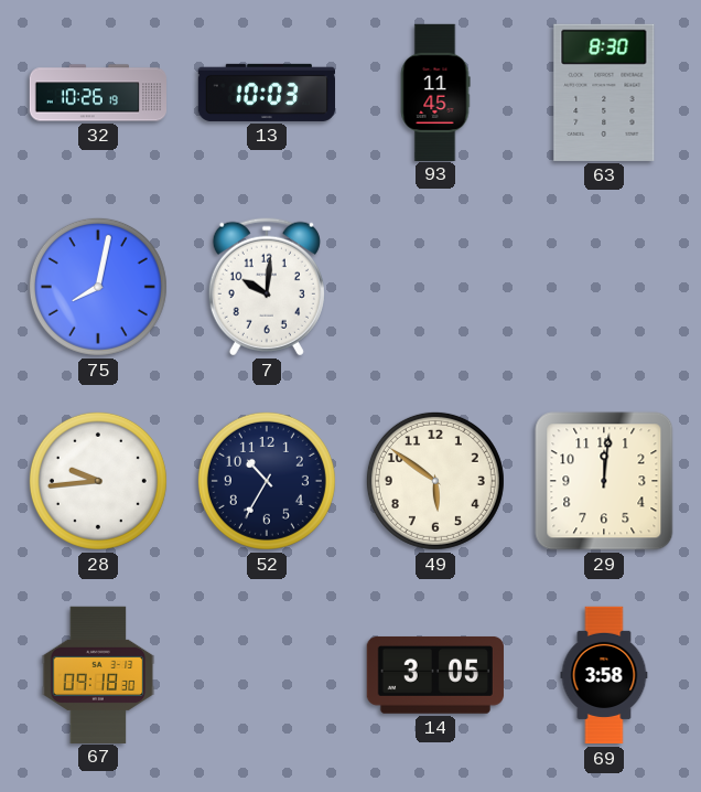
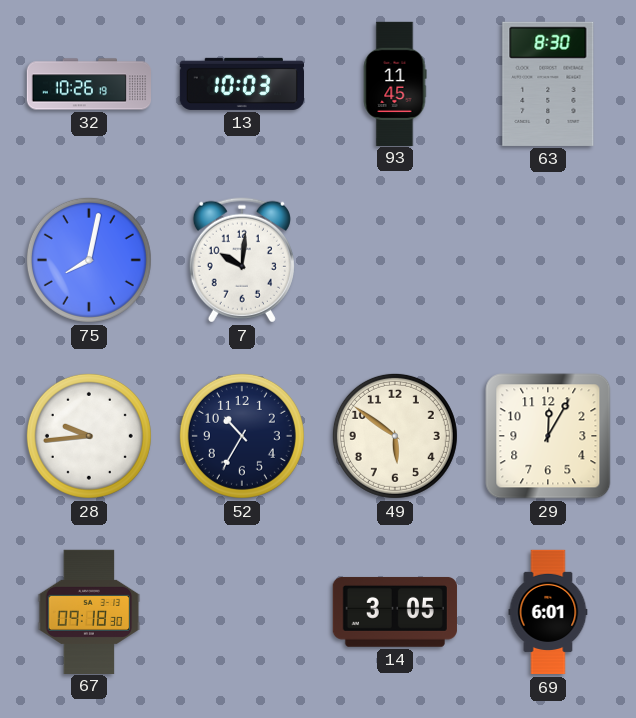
29: 12:01 -> 12:05 (548, 436)
69: 3:58 -> 6:01 (548, 612)
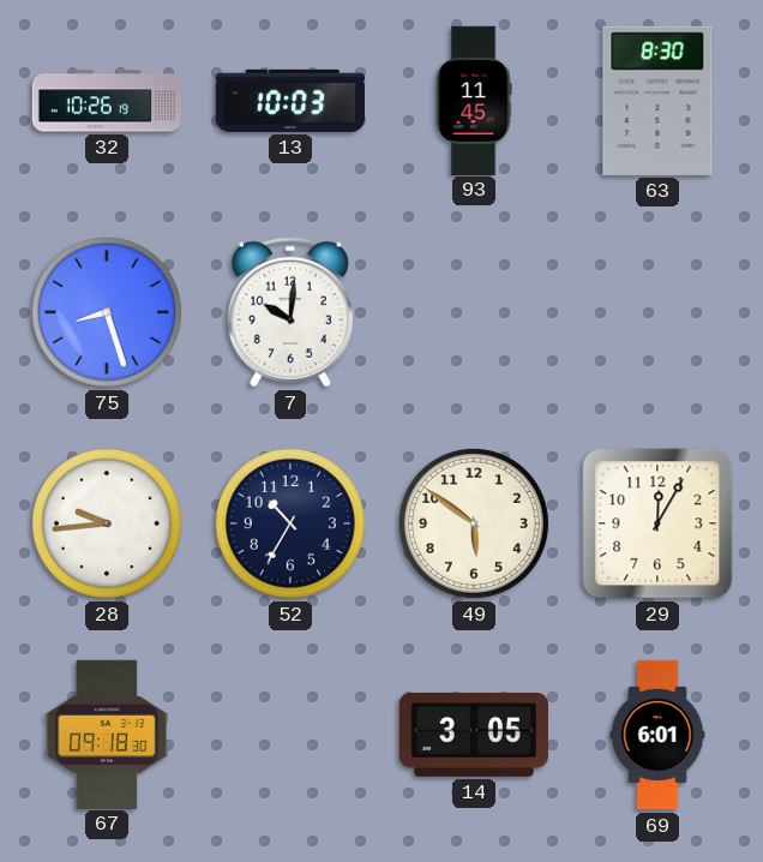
75: 8:02 -> 8:27 (107, 312)
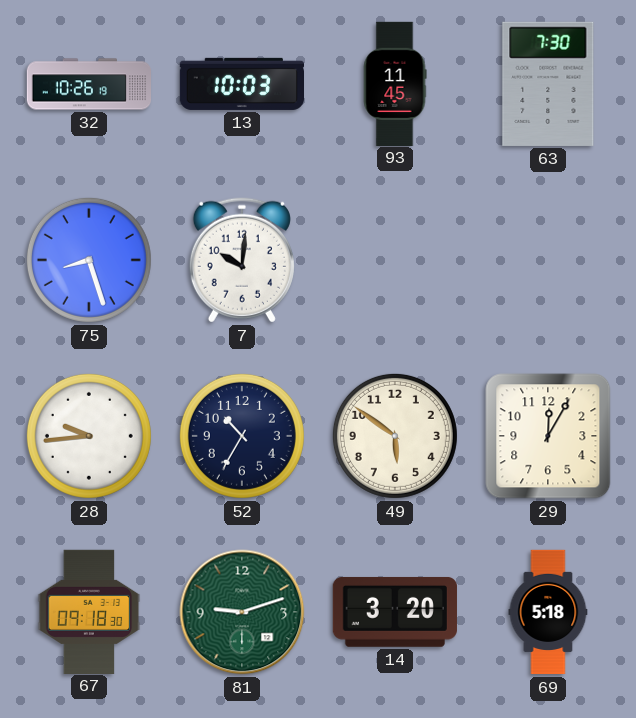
63: 8:30 -> 7:30 (548, 84)
81: none -> 9:12 (242, 612)
14: 3:05 -> 3:20 (395, 612)
69: 6:01 -> 5:18 (548, 612)
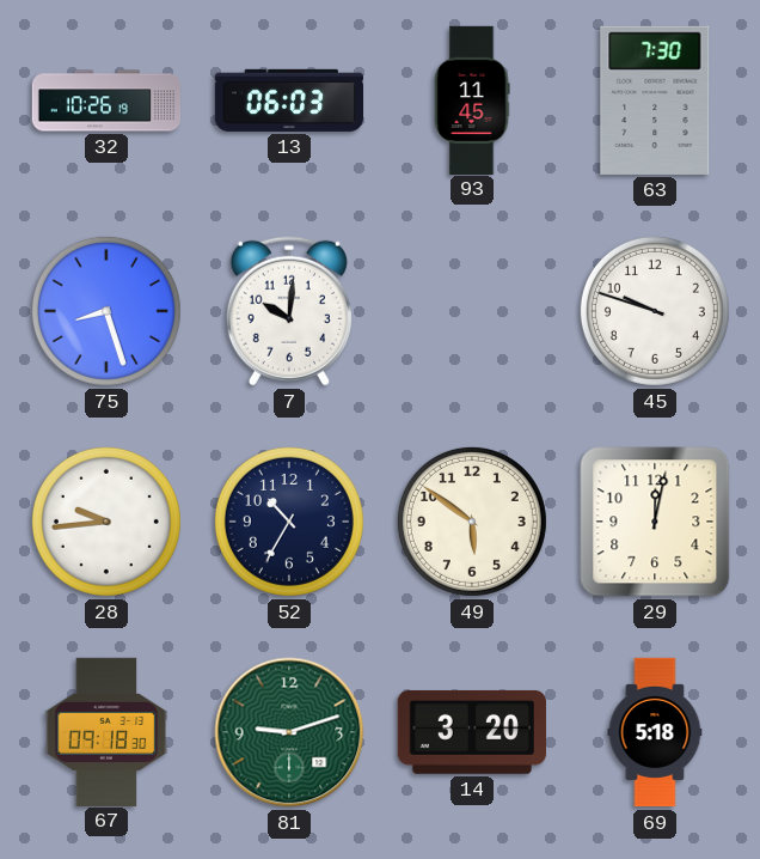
13: 10:03 -> 06:03 (288, 100)
45: none -> 9:48 (655, 311)
29: 12:05 -> 12:02 (655, 522)
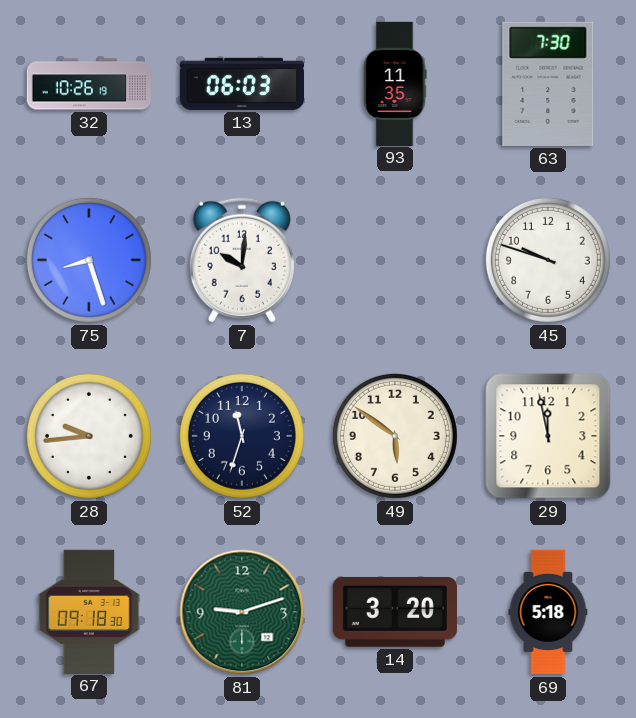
93: 11:45 -> 11:35 (395, 83)
52: 10:35 -> 11:33 (242, 436)
29: 12:02 -> 11:58 (548, 436)
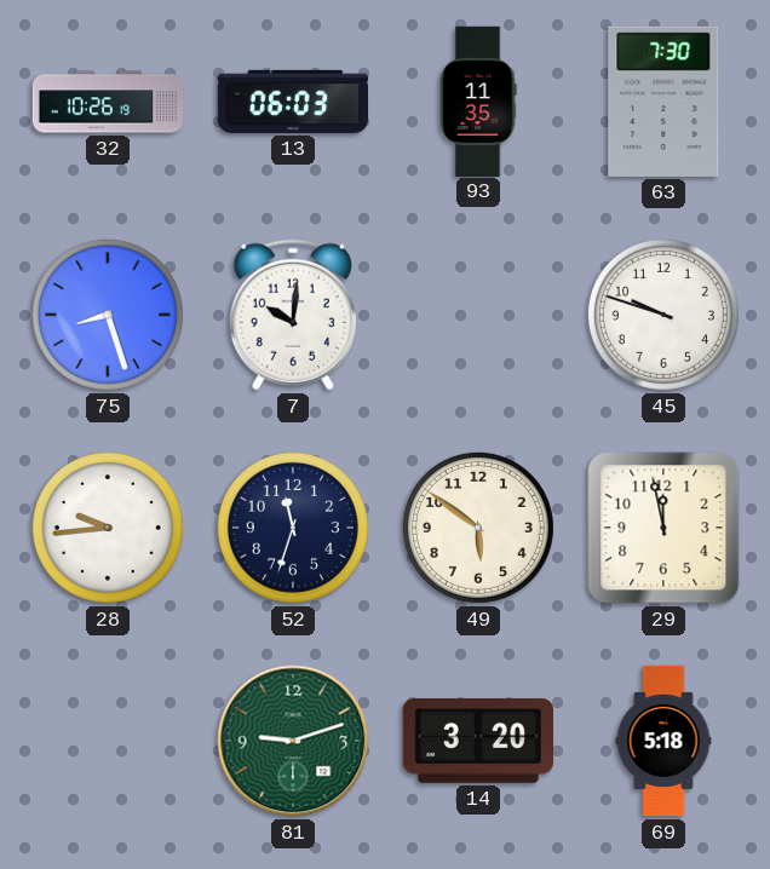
67: 09:18 -> none (89, 611)
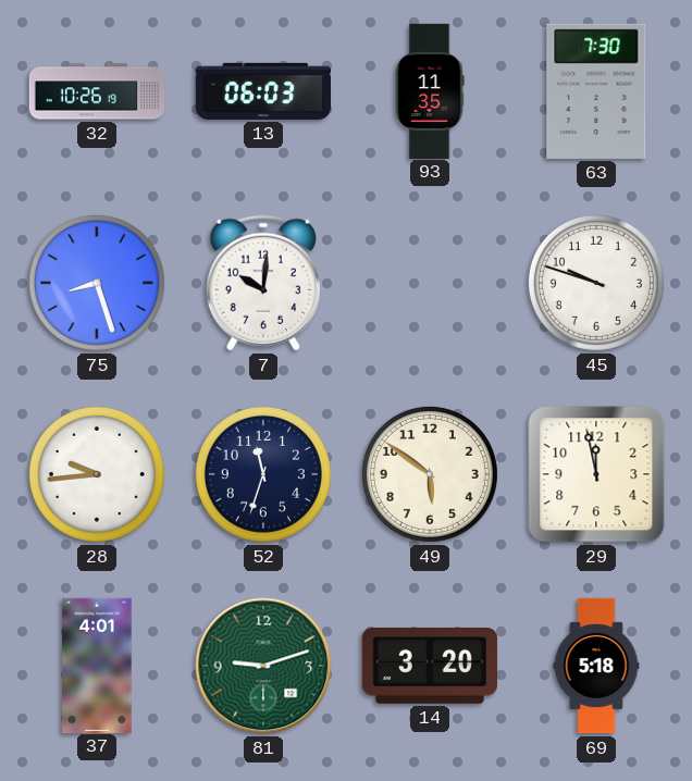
37: none -> 4:01 (97, 665)
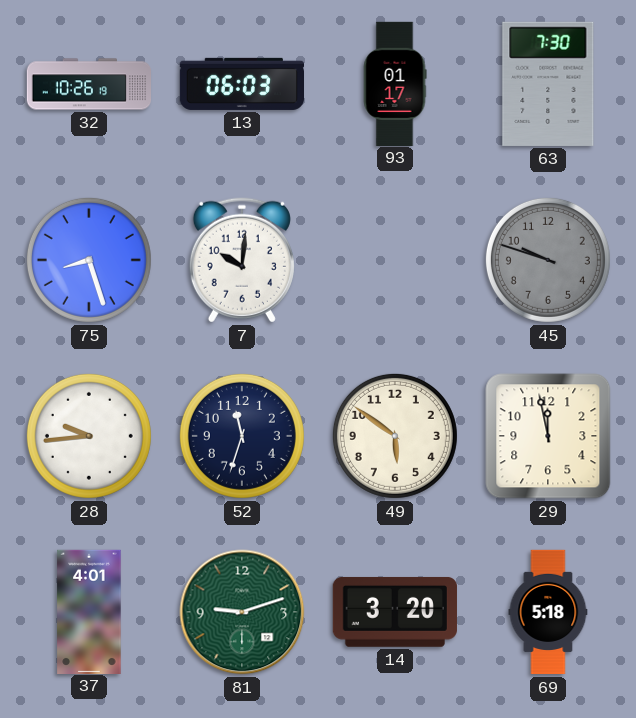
93: 11:35 -> 01:17 (395, 83)
45 dial: white -> grey (548, 260)
